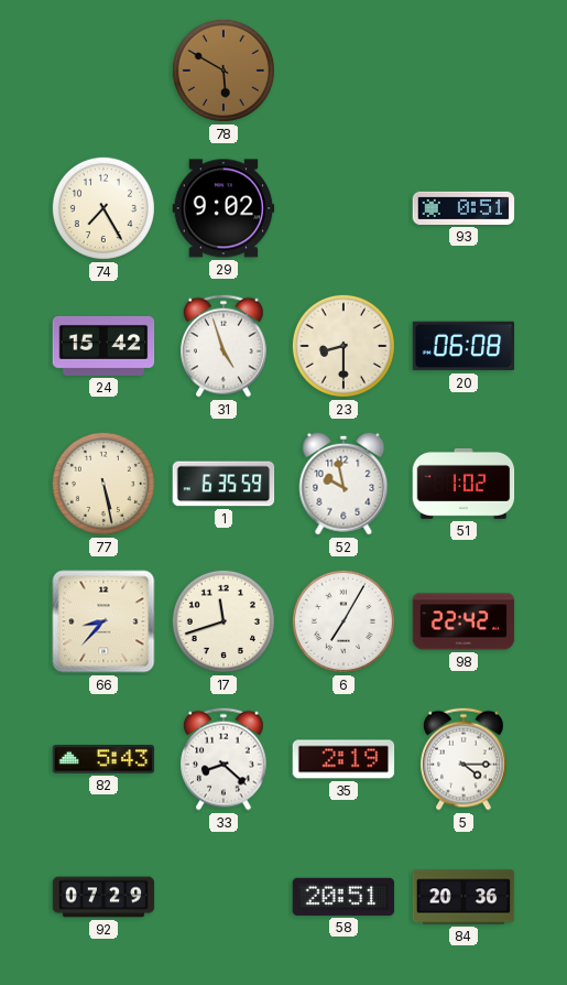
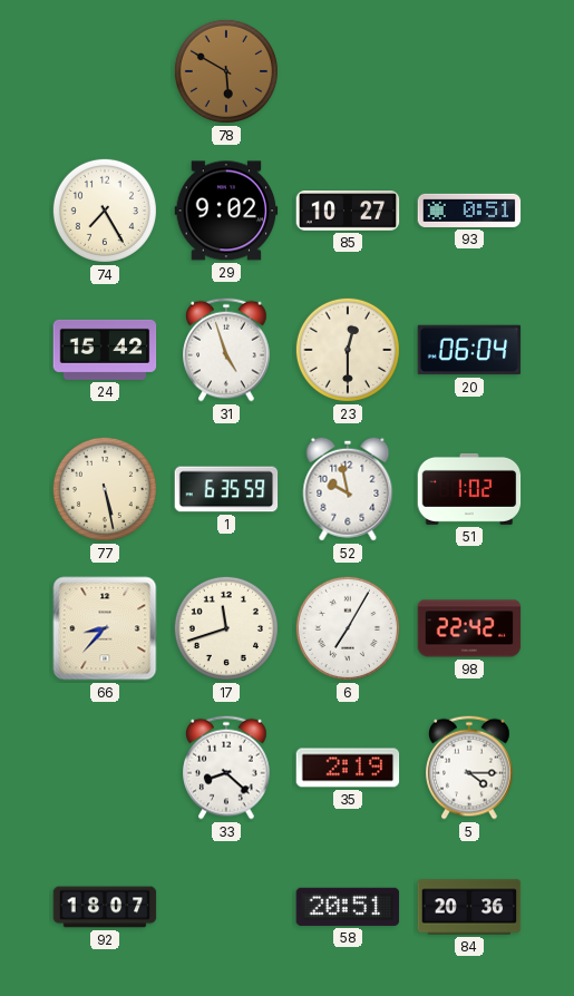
85: none -> 10:27 (348, 211)
23: 8:30 -> 12:30 (348, 350)
20: 06:08 -> 06:04 (469, 350)
82: 5:43 -> none (103, 759)
92: 07:29 -> 18:07 (105, 907)
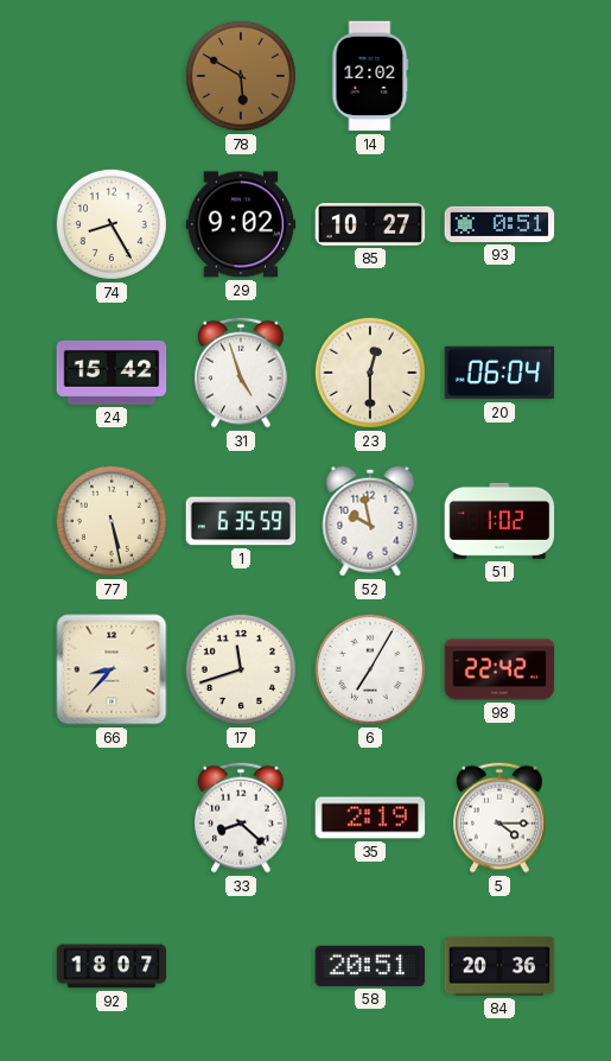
14: none -> 12:02 (370, 76)
74: 7:25 -> 8:25 (112, 224)
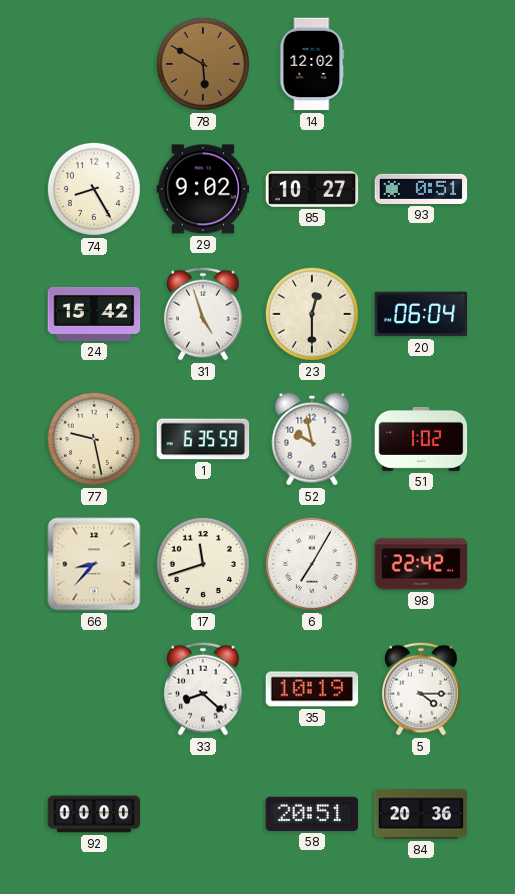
77: 5:28 -> 9:28 (94, 439)
35: 2:19 -> 10:19 (312, 689)
92: 18:07 -> 00:00 (94, 814)
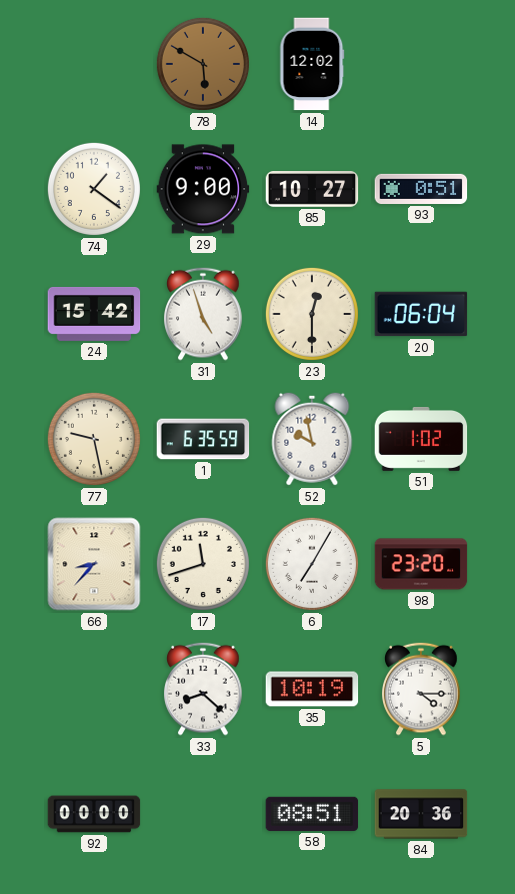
74: 8:25 -> 1:21 (94, 189)
29: 9:02 -> 9:00 (203, 189)
98: 22:42 -> 23:20 (421, 564)
58: 20:51 -> 08:51 (312, 814)
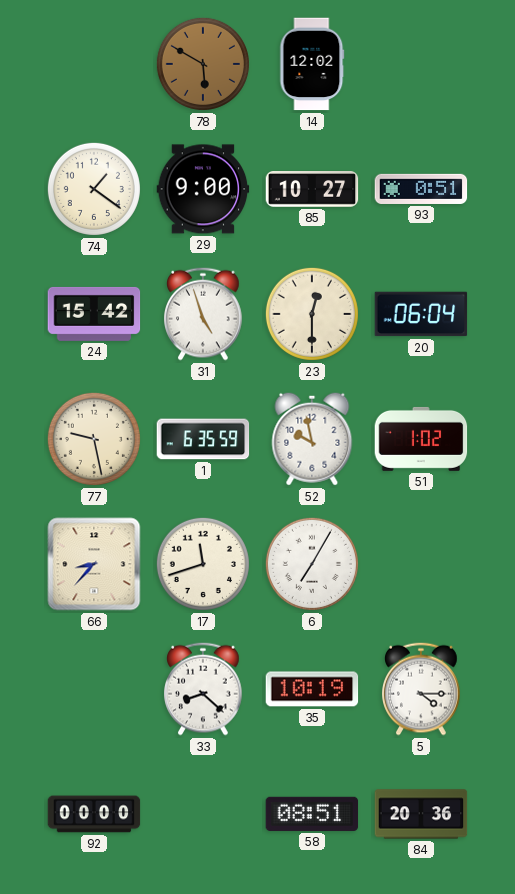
98: 23:20 -> none (421, 564)
